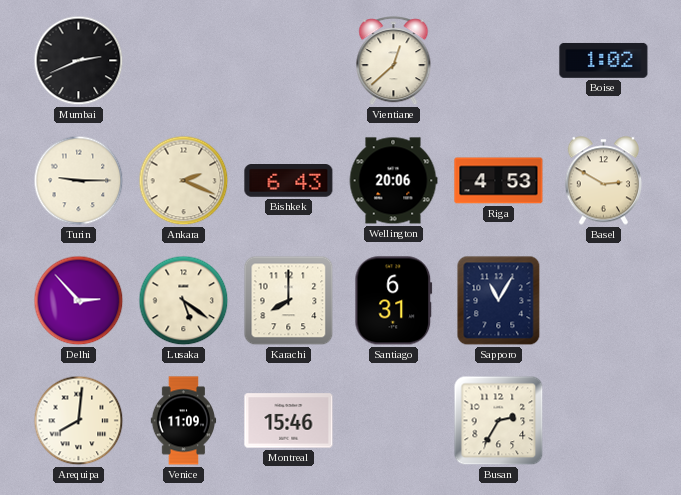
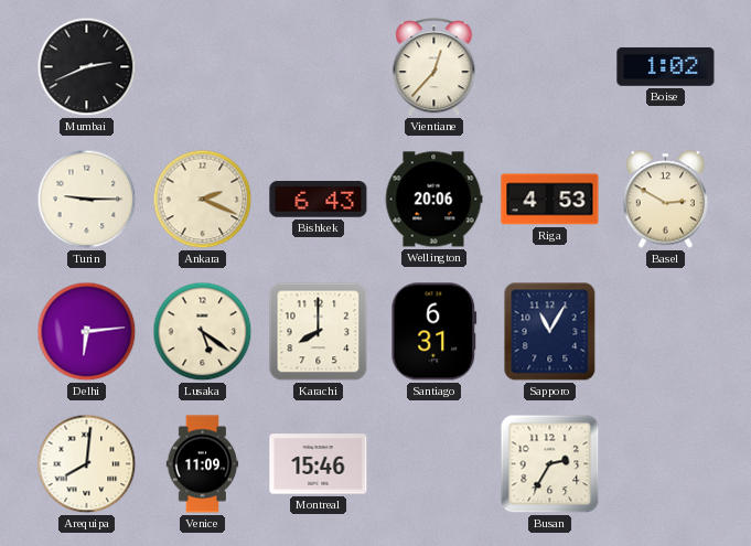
Vientiane: 12:38 -> 12:37 (434, 67)
Delhi: 2:53 -> 6:14 (87, 332)
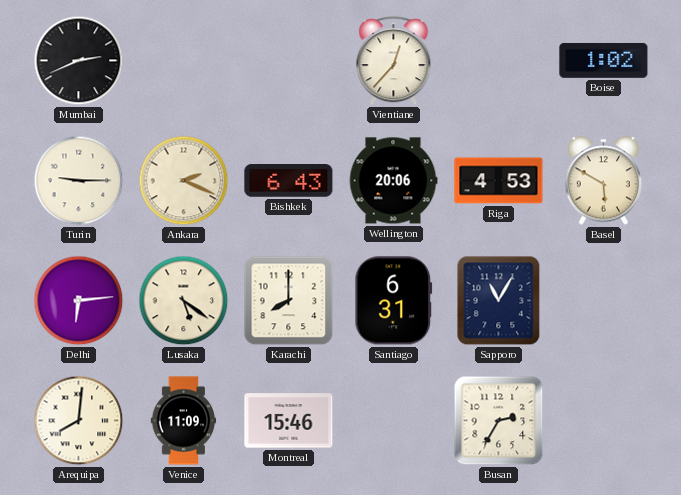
Basel: 2:50 -> 5:50 (603, 181)
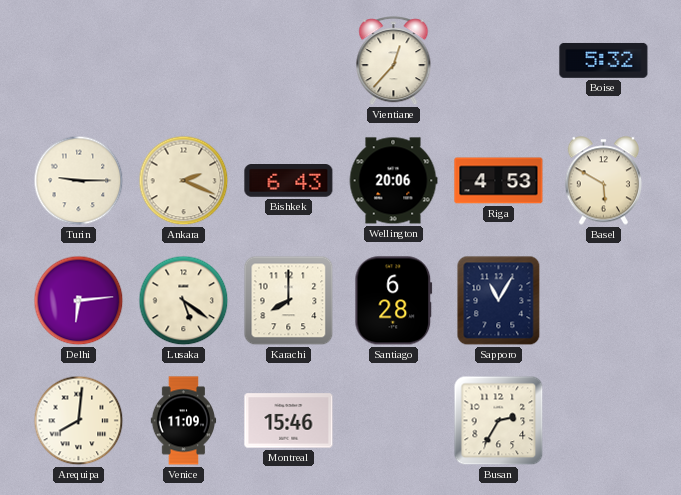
Mumbai: 2:41 -> none (79, 61)
Boise: 1:02 -> 5:32 (604, 60)
Santiago: 6:31 -> 6:28 (394, 301)
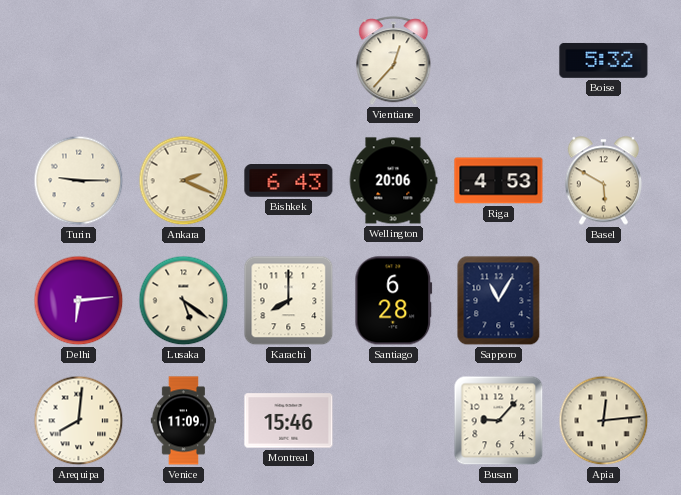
Busan: 2:35 -> 9:07 (499, 421)
Apia: none -> 12:14 (604, 421)
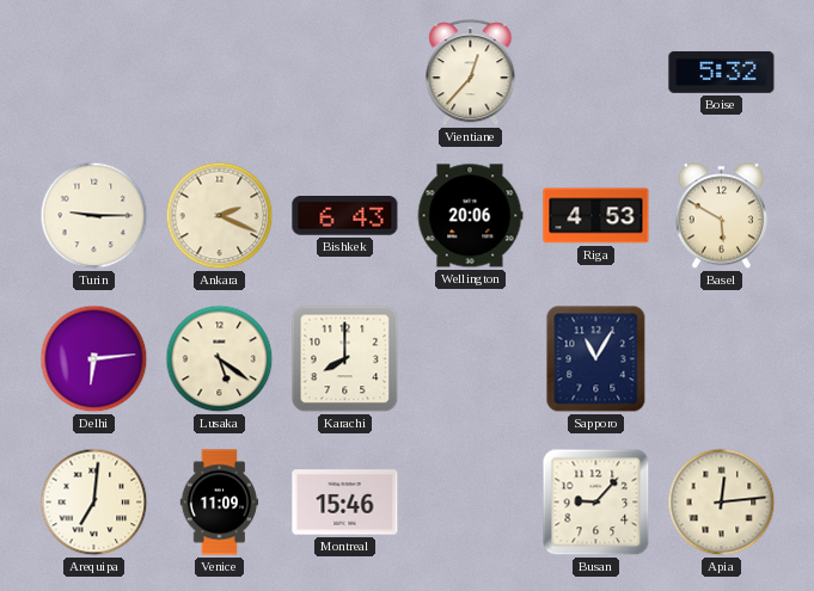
Santiago: 6:28 -> none (394, 301)
Arequipa: 8:01 -> 7:01 (94, 503)
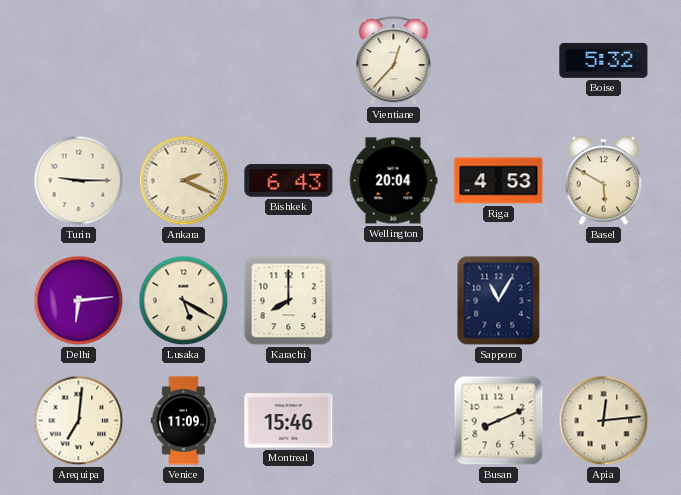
Wellington: 20:06 -> 20:04 (393, 181)
Lusaka: 5:21 -> 5:20 (184, 301)
Busan: 9:07 -> 8:11 (499, 421)
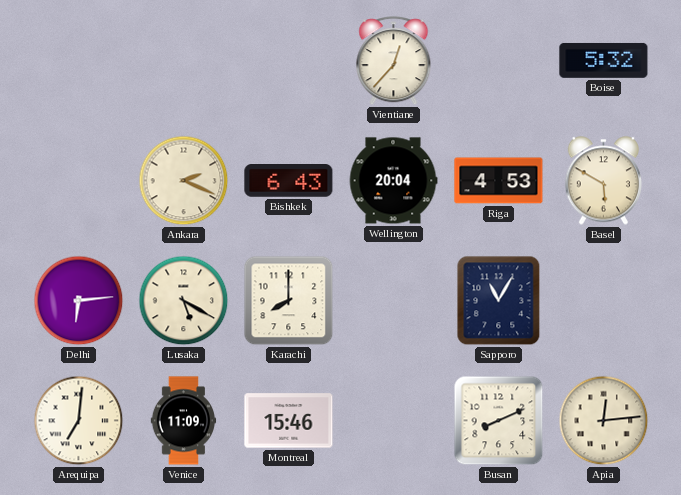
Turin: 9:15 -> none (79, 181)
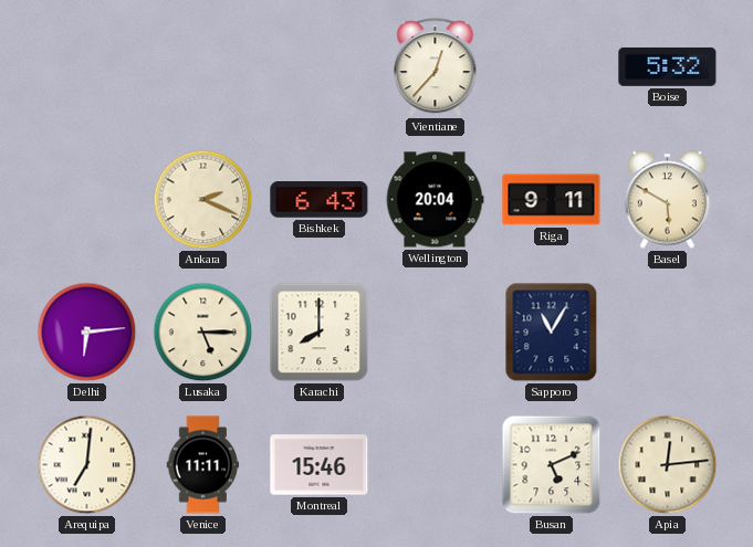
Riga: 4:53 -> 9:11 (552, 200)
Lusaka: 5:20 -> 5:15 (203, 333)
Venice: 11:09 -> 11:11 (203, 465)
Busan: 8:11 -> 5:11 (552, 465)
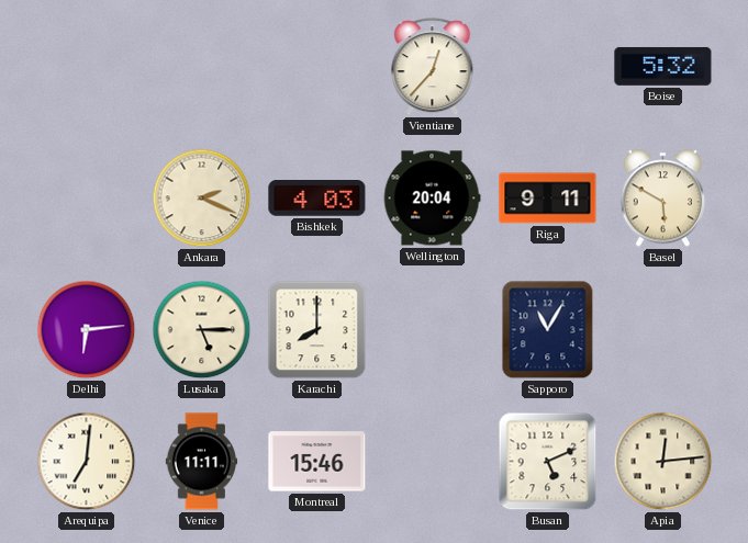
Bishkek: 6:43 -> 4:03 (317, 199)
